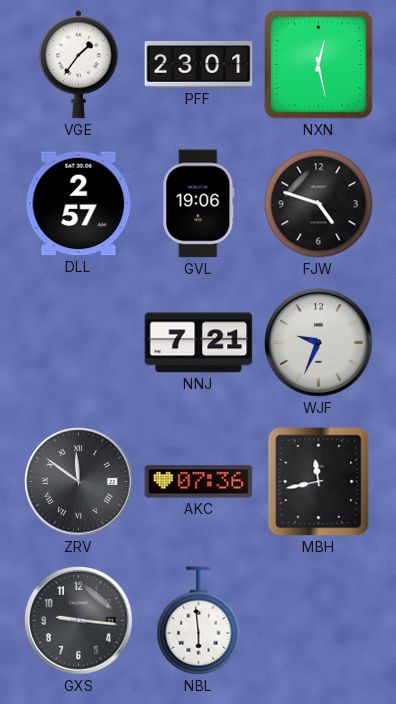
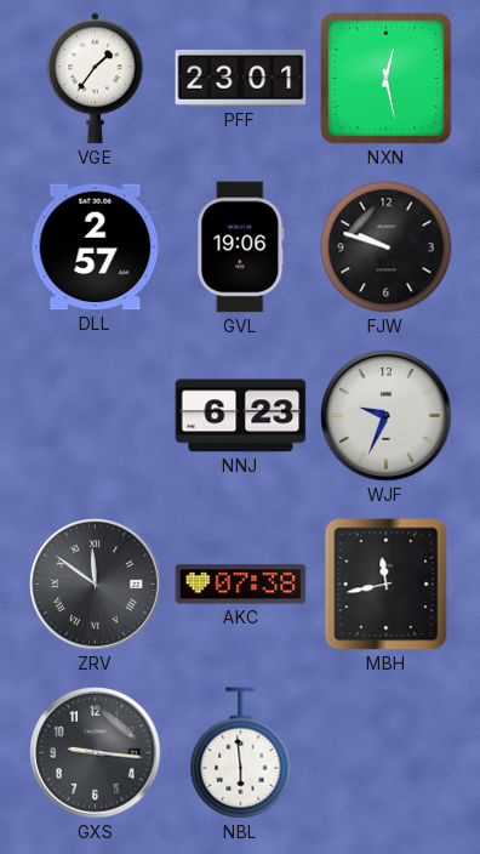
FJW: 4:48 -> 9:48 (387, 247)
NNJ: 7:21 -> 6:23 (241, 416)
AKC: 07:36 -> 07:38 (241, 585)
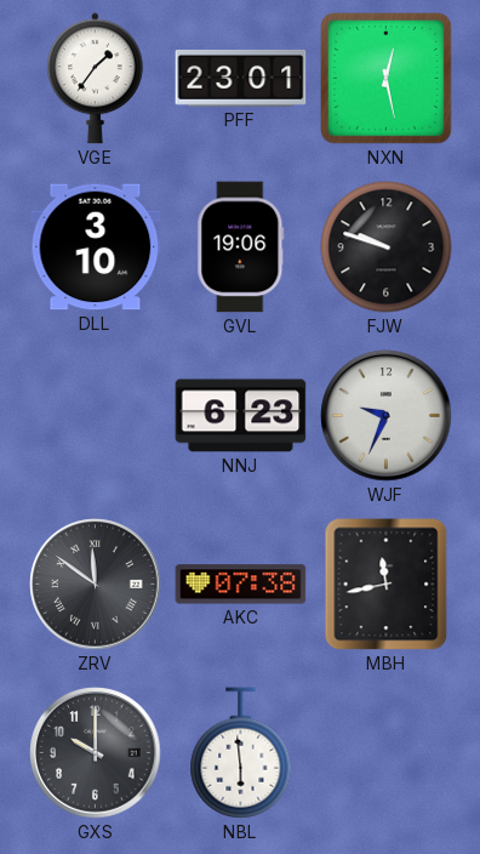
DLL: 2:57 -> 3:10 (96, 247)
GXS: 9:16 -> 10:00 (96, 753)
